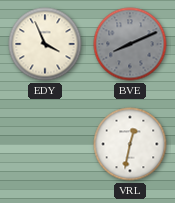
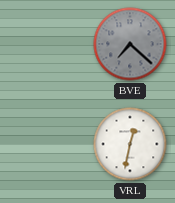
EDY: 3:56 -> none (45, 44)
BVE: 8:11 -> 7:22 (130, 44)
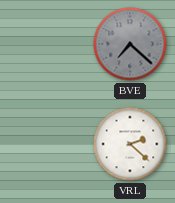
VRL: 12:32 -> 2:22 (130, 144)
